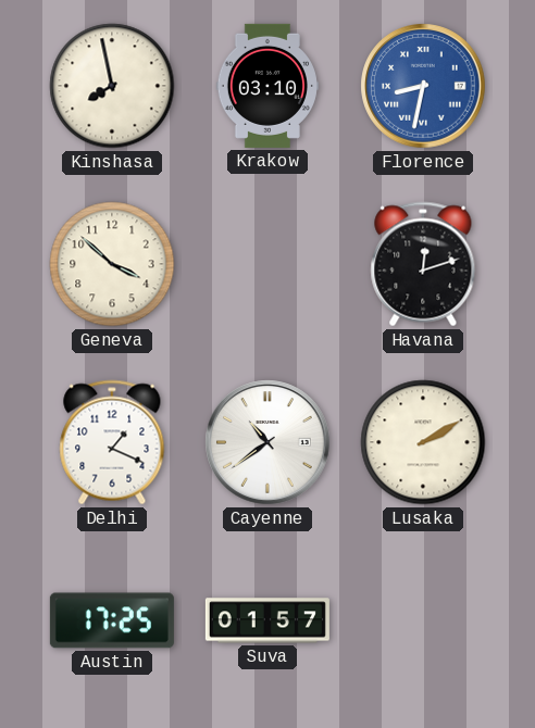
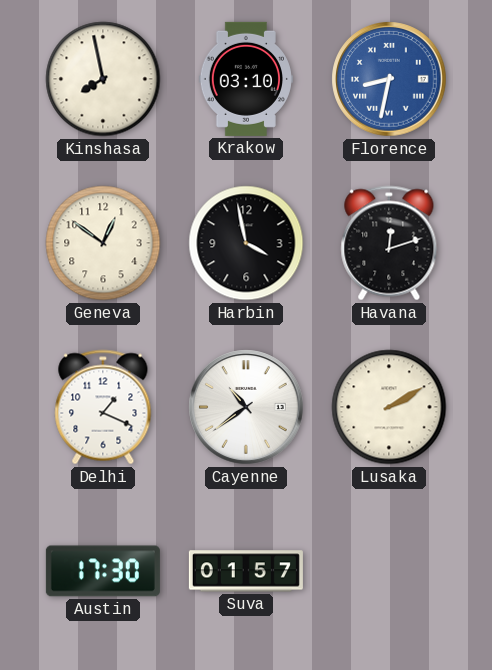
Geneva: 3:52 -> 12:51 (103, 243)
Harbin: none -> 3:58 (246, 243)
Austin: 17:25 -> 17:30 (103, 571)
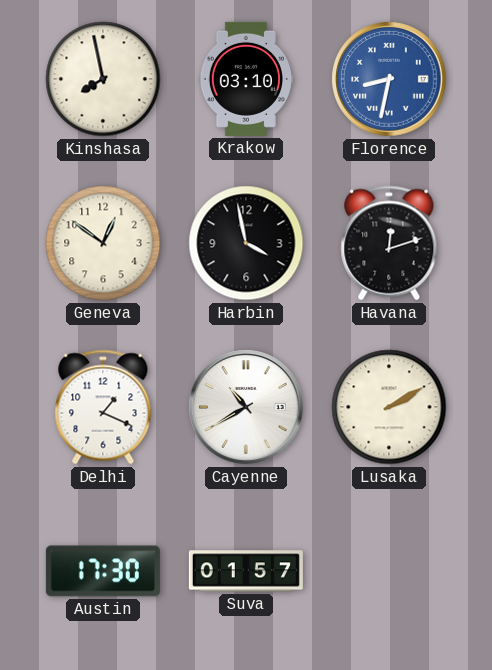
Cayenne: 10:39 -> 10:40 (246, 407)
